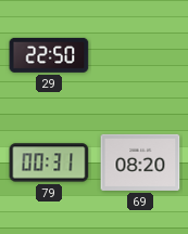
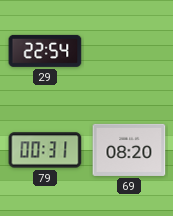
29: 22:50 -> 22:54 (45, 51)
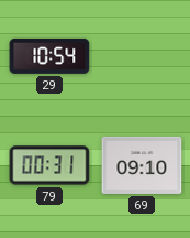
29: 22:54 -> 10:54 (49, 56)
69: 08:20 -> 09:10 (142, 165)
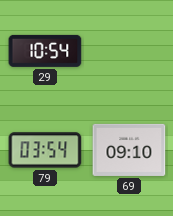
79: 00:31 -> 03:54 (45, 150)
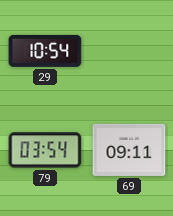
69: 09:10 -> 09:11 (129, 150)
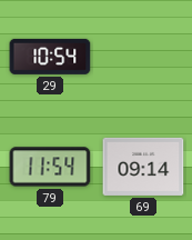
79: 03:54 -> 11:54 (50, 167)
69: 09:11 -> 09:14 (143, 167)
